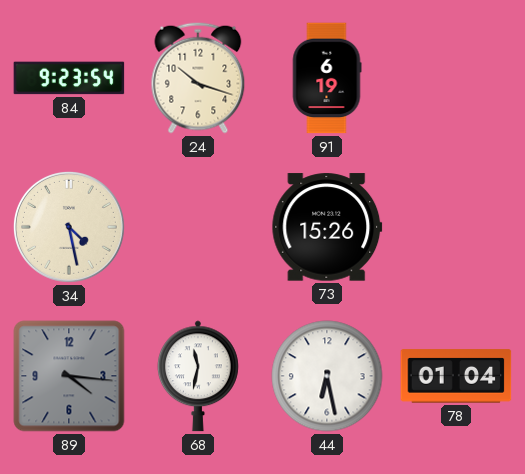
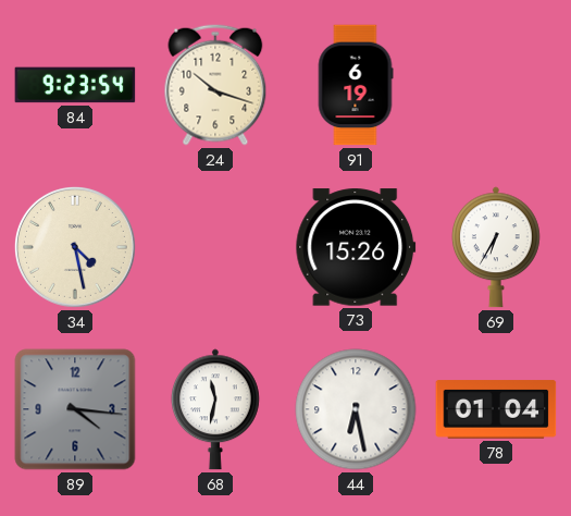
69: none -> 6:35 (496, 247)
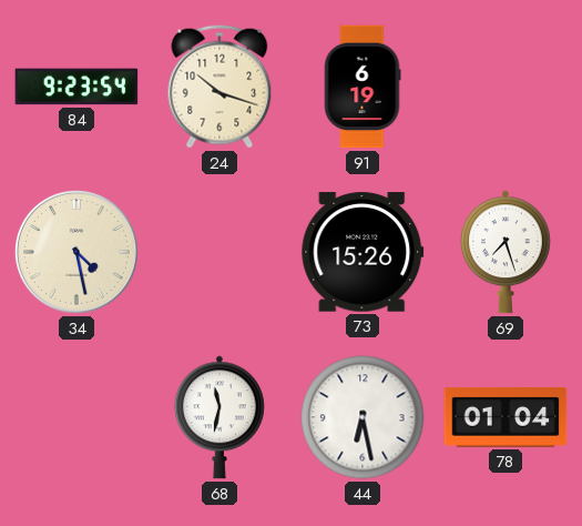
69: 6:35 -> 7:27 (506, 252)
89: 4:16 -> none (75, 409)
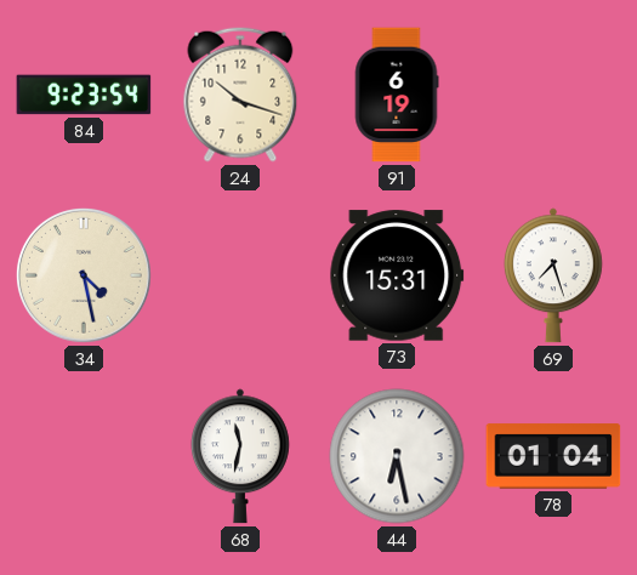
73: 15:26 -> 15:31 (397, 275)
